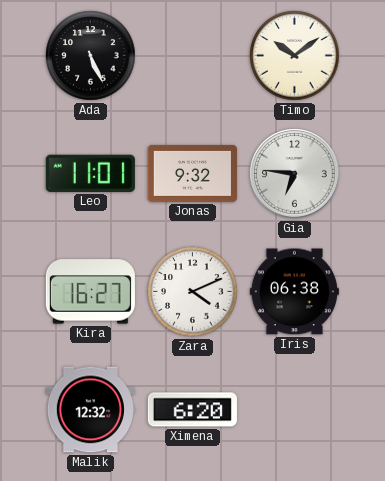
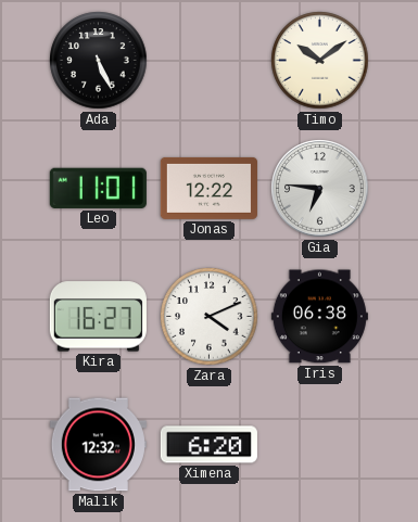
Jonas: 9:32 -> 12:22 (208, 188)
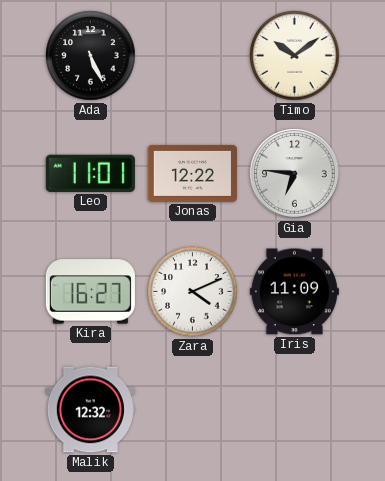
Iris: 06:38 -> 11:09 (294, 292)
Ximena: 6:20 -> none (208, 445)
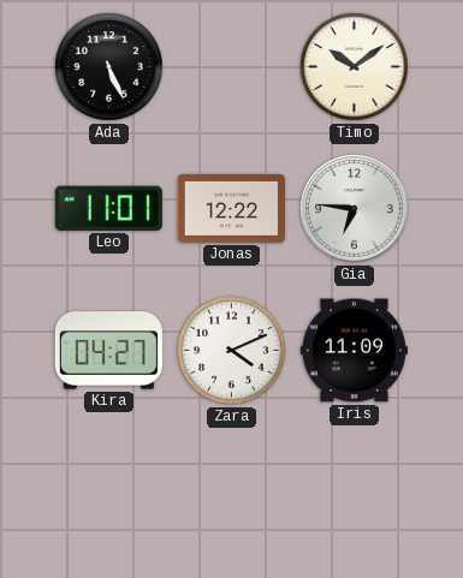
Kira: 16:27 -> 04:27 (108, 351)
Malik: 12:32 -> none (90, 410)
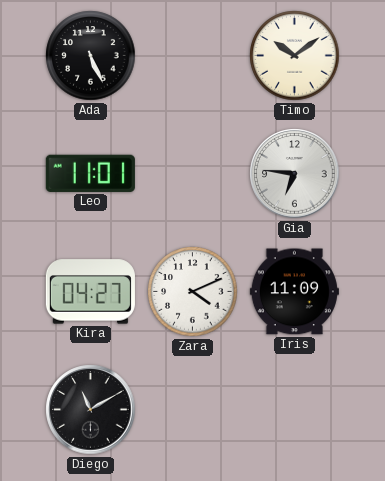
Jonas: 12:22 -> none (231, 208)
Diego: none -> 11:10 (91, 410)
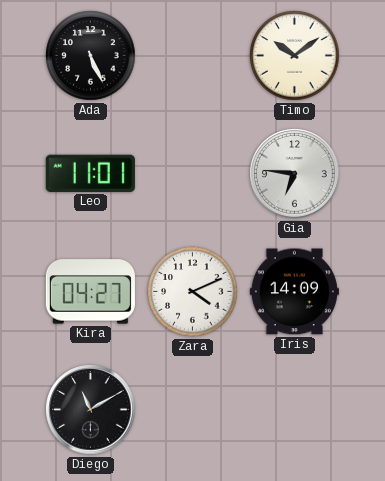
Iris: 11:09 -> 14:09 (294, 292)
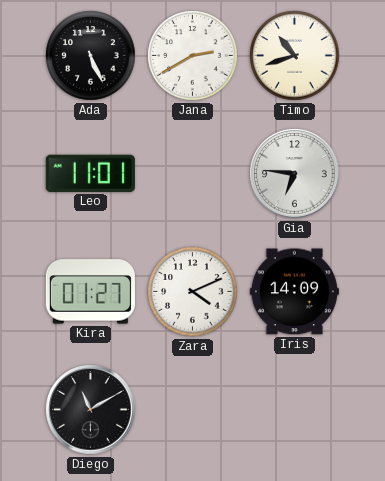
Jana: none -> 2:40 (193, 56)
Timo: 10:09 -> 10:42 (295, 56)
Kira: 04:27 -> 01:27 (90, 292)
